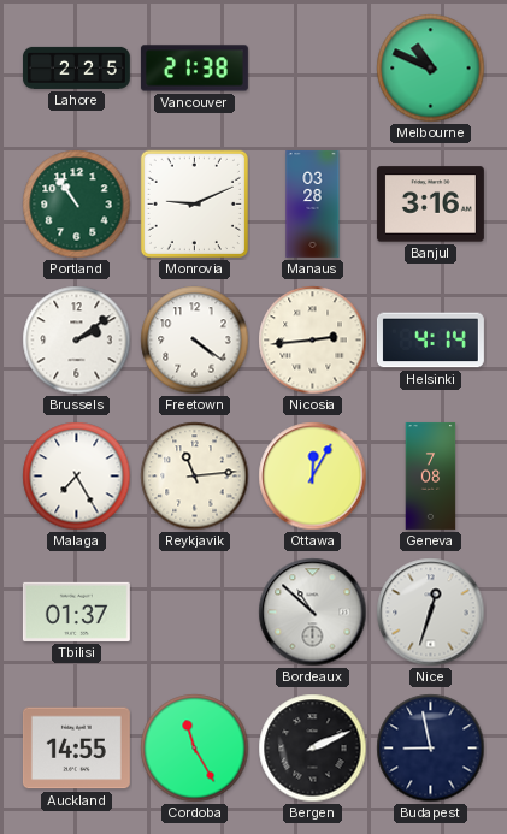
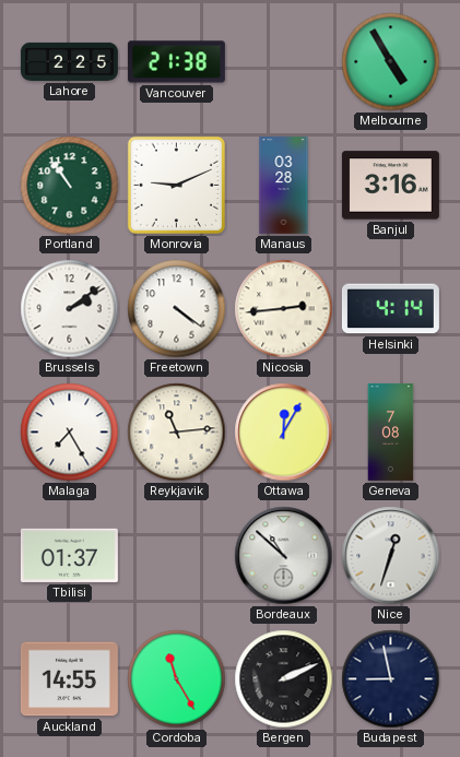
Melbourne: 10:49 -> 4:55 (391, 62)
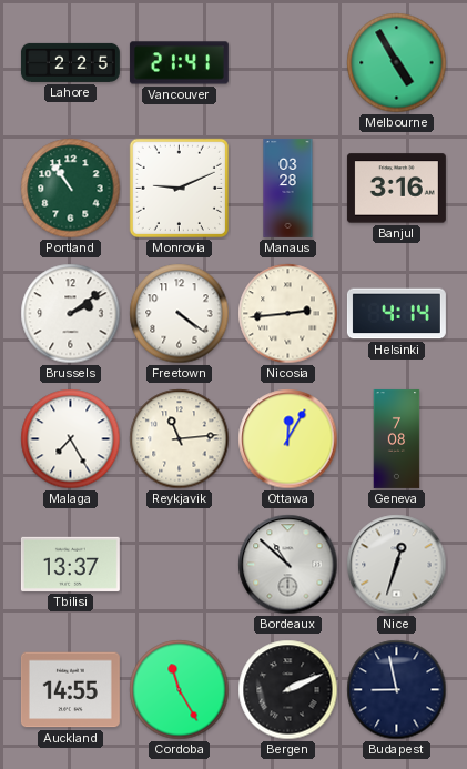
Vancouver: 21:38 -> 21:41 (179, 63)
Tbilisi: 01:37 -> 13:37 (70, 564)
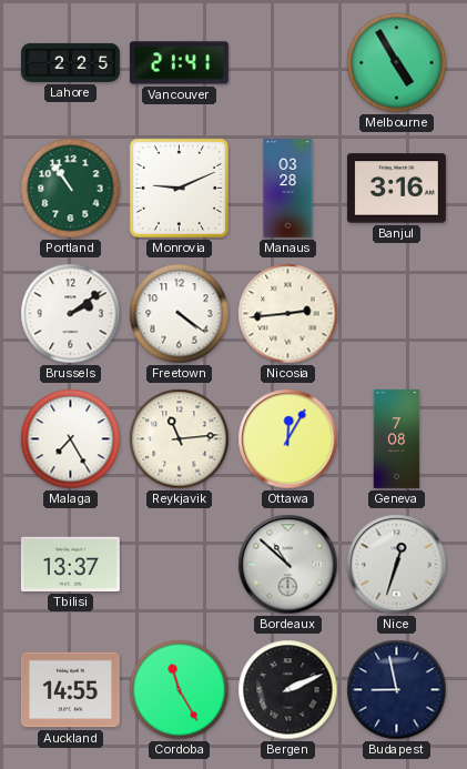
Helsinki: 4:14 -> none (396, 314)
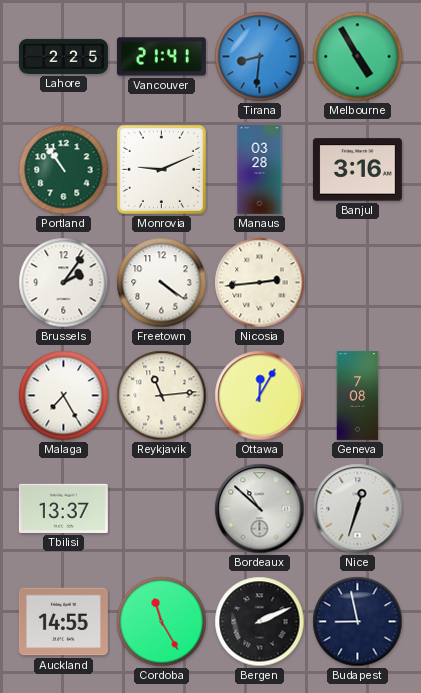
Tirana: none -> 8:31 (260, 57)
Brussels: 2:09 -> 2:06 (64, 283)
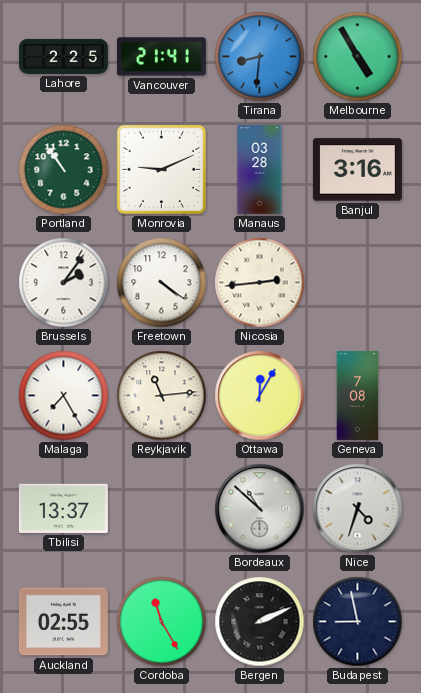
Nice: 12:33 -> 4:33 (358, 509)
Auckland: 14:55 -> 02:55 (63, 622)
